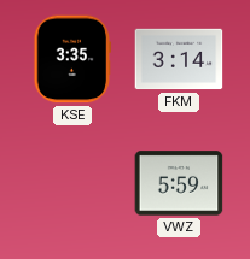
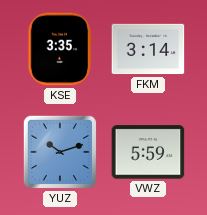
YUZ: none -> 10:12 (60, 152)
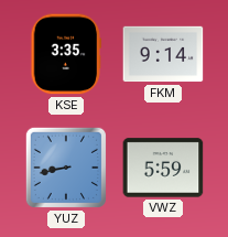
FKM: 3:14 -> 9:14 (163, 54)
YUZ: 10:12 -> 8:43 (66, 168)
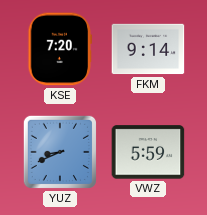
KSE: 3:35 -> 7:20 (60, 49)
YUZ: 8:43 -> 8:41 (60, 152)
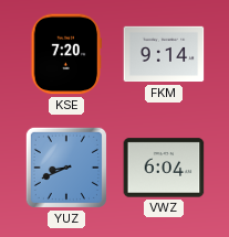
VWZ: 5:59 -> 6:04 (164, 168)
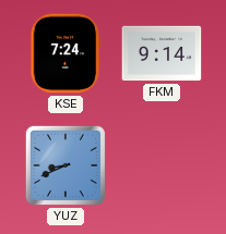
KSE: 7:20 -> 7:24 (66, 53)
VWZ: 6:04 -> none (164, 168)
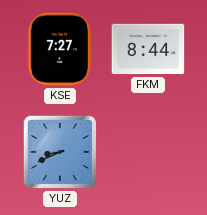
KSE: 7:24 -> 7:27 (60, 49)
FKM: 9:14 -> 8:44 (148, 49)
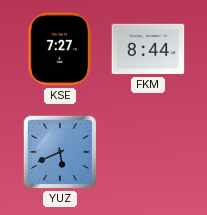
YUZ: 8:41 -> 5:41 (60, 152)
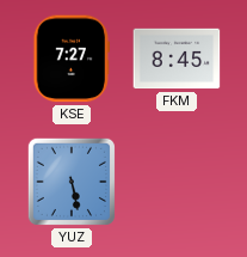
FKM: 8:44 -> 8:45 (177, 59)
YUZ: 5:41 -> 5:28 (72, 182)
